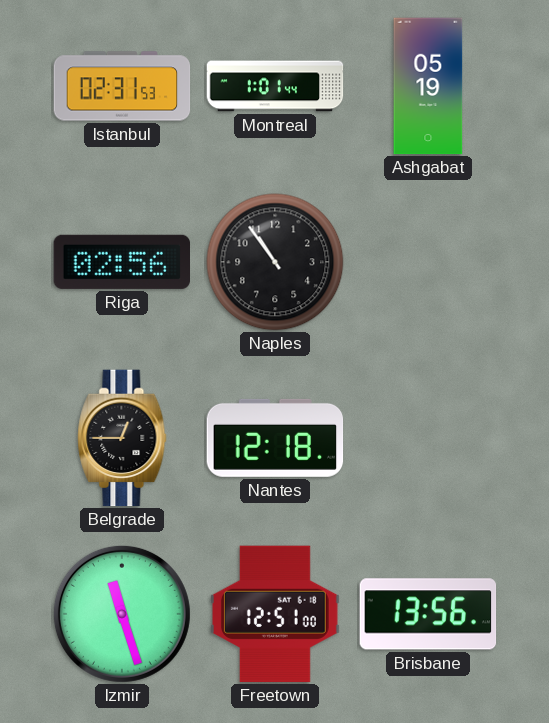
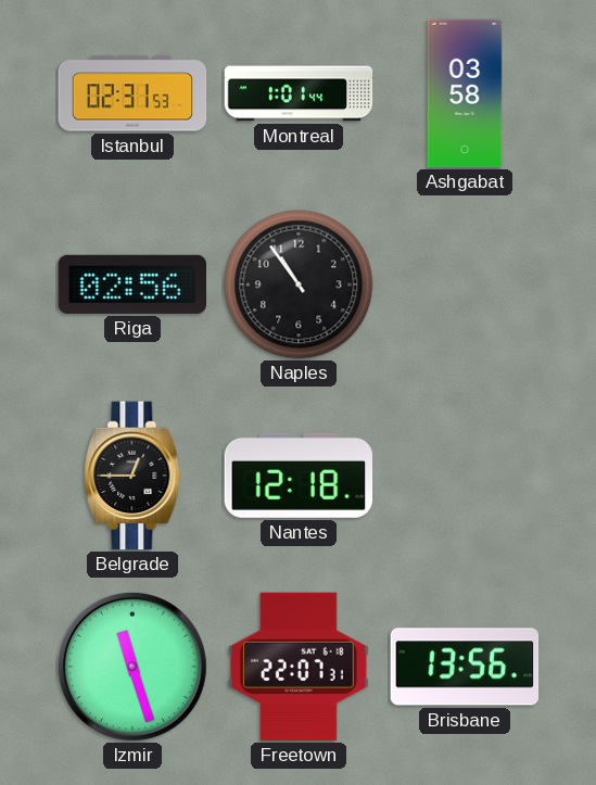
Ashgabat: 05:19 -> 03:58 (465, 93)
Freetown: 12:51 -> 22:07 (299, 667)
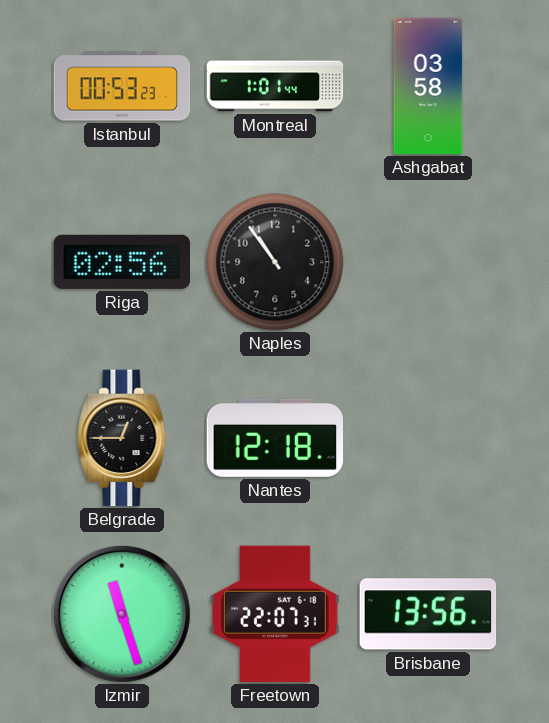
Istanbul: 02:31 -> 00:53 (122, 86)
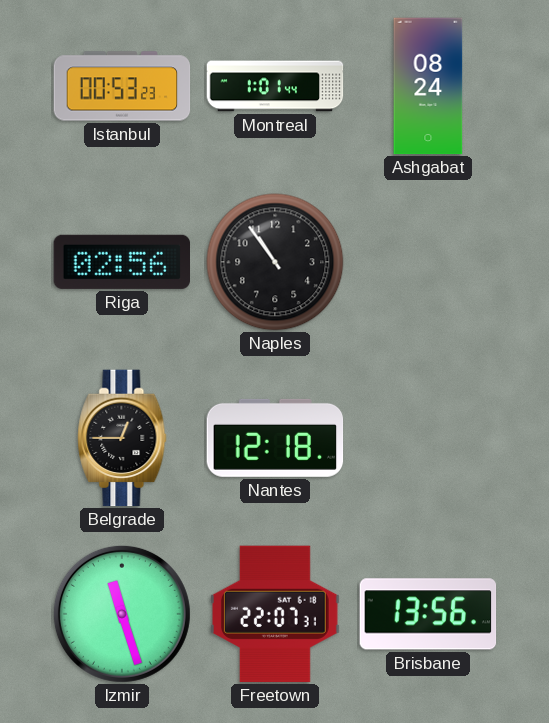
Ashgabat: 03:58 -> 08:24 (428, 86)
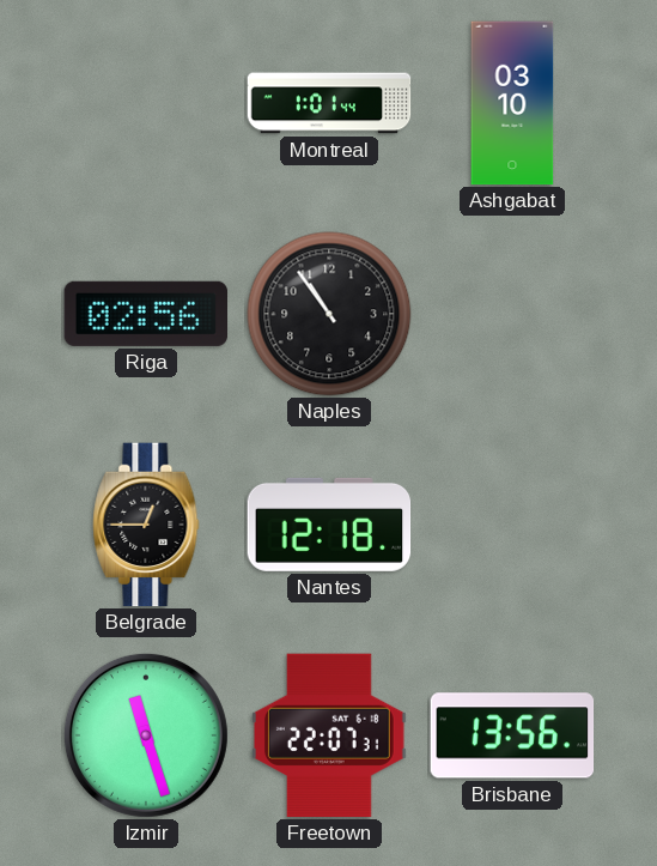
Istanbul: 00:53 -> none (122, 86)
Ashgabat: 08:24 -> 03:10 (512, 103)
